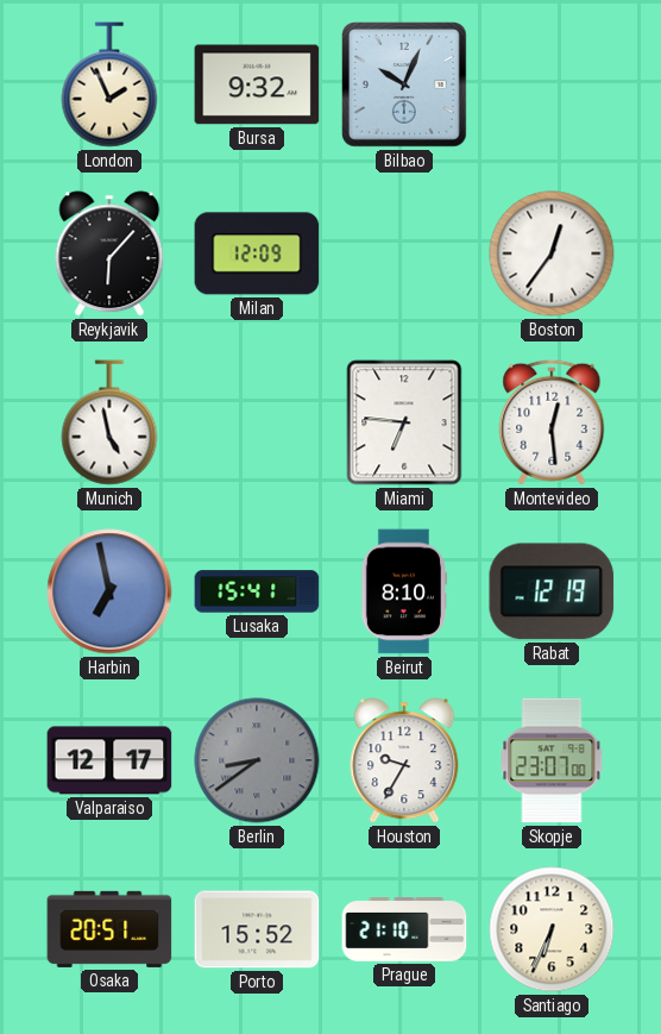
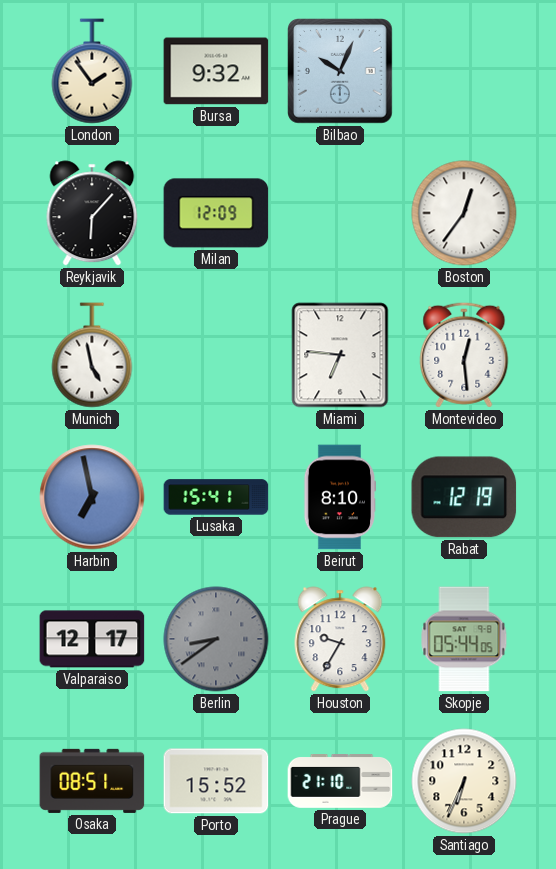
London: 1:56 -> 1:54 (92, 71)
Skopje: 23:07 -> 05:44 (464, 639)
Osaka: 20:51 -> 08:51 (92, 781)
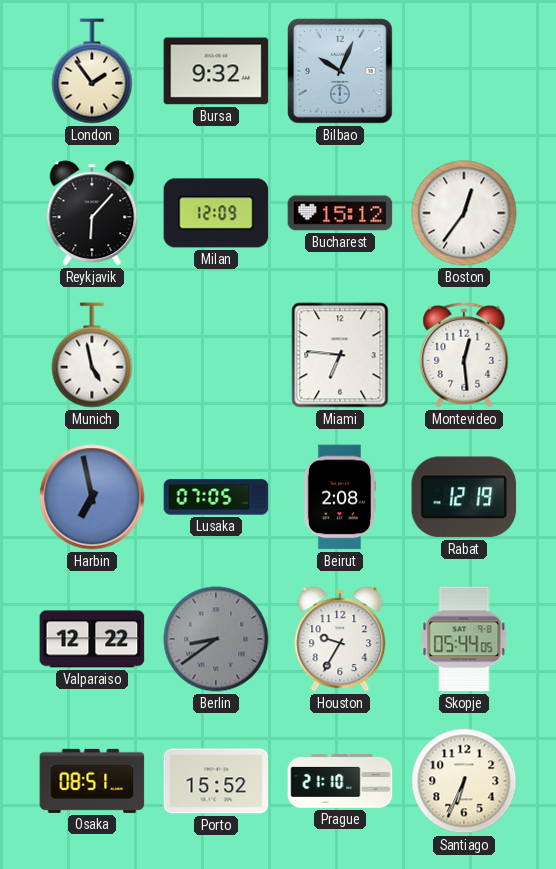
Bucharest: none -> 15:12 (340, 213)
Lusaka: 15:41 -> 07:05 (216, 497)
Beirut: 8:10 -> 2:08 (339, 497)
Valparaiso: 12:17 -> 12:22 (92, 639)
